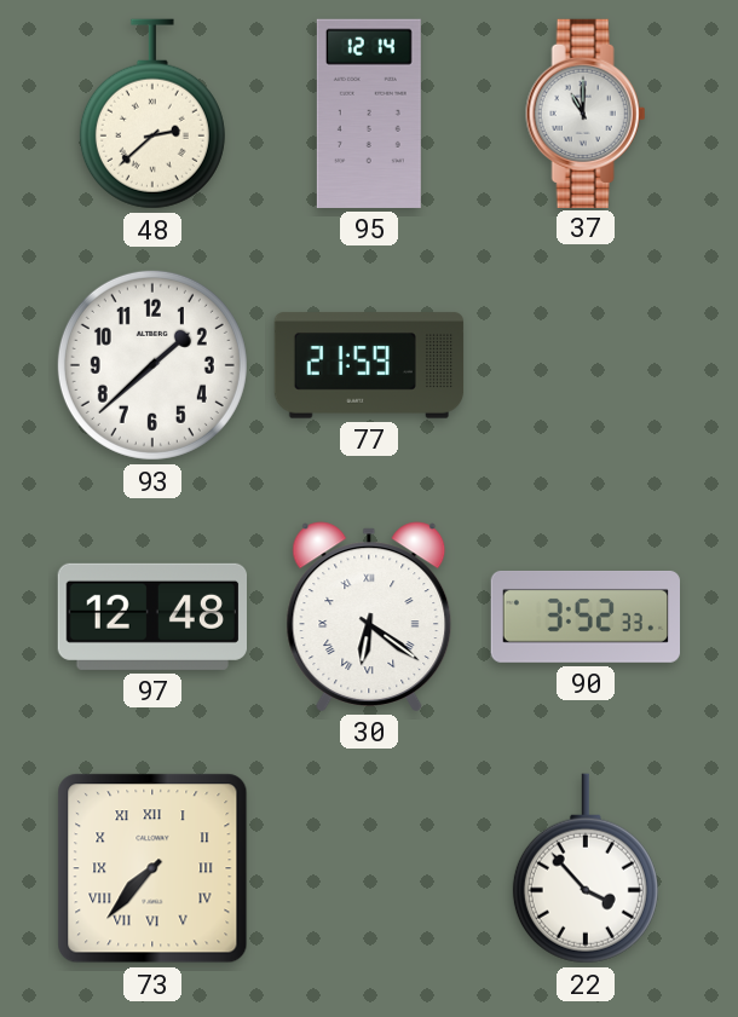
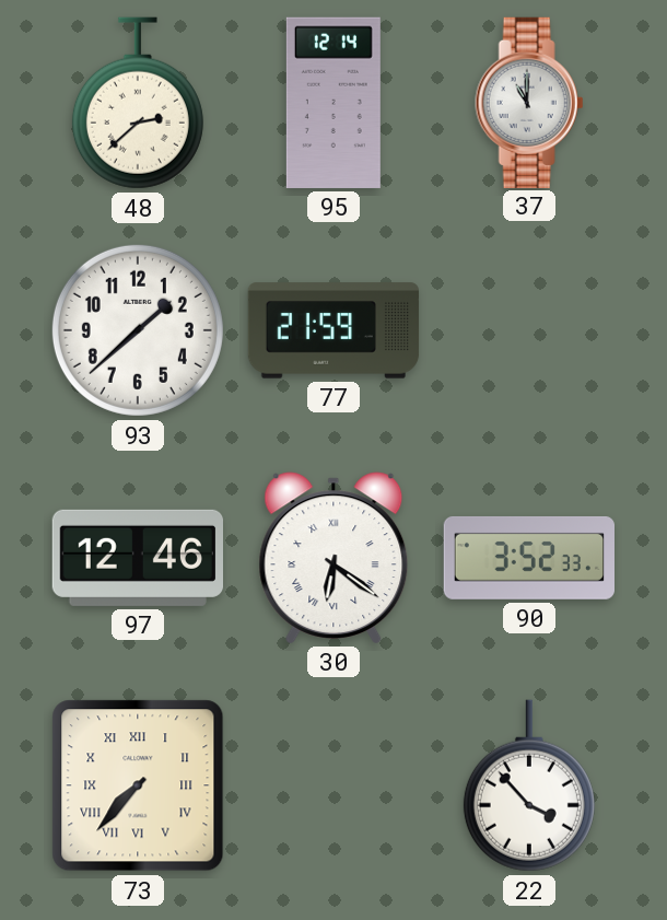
97: 12:48 -> 12:46 (137, 558)
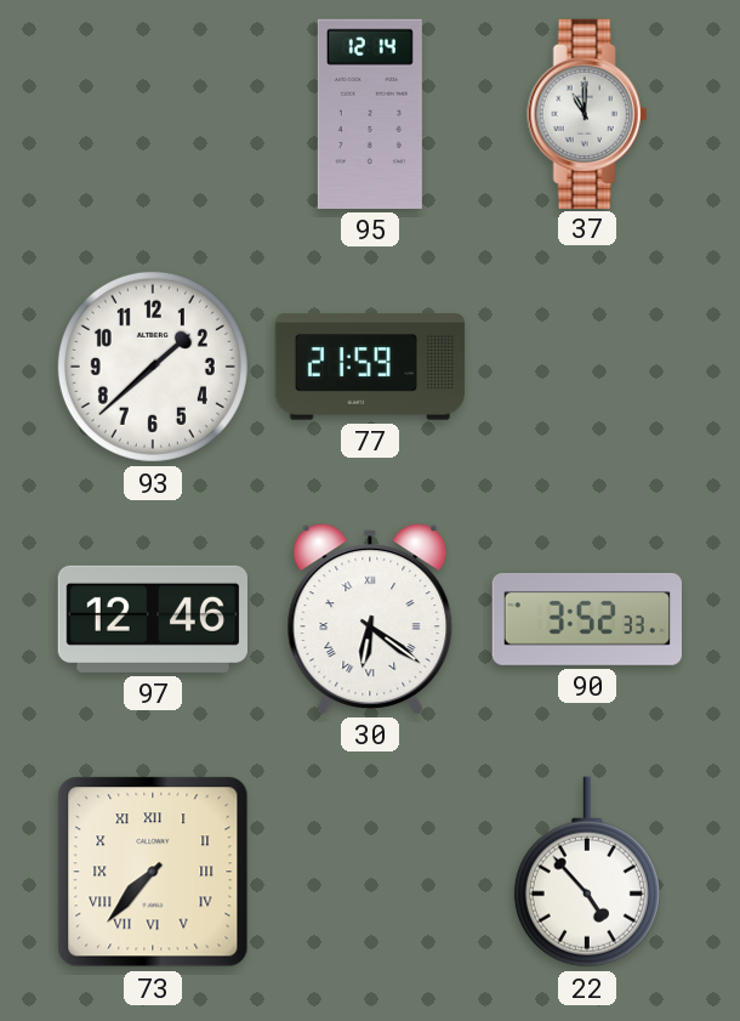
48: 2:38 -> none (138, 103)
22: 3:53 -> 4:53 (587, 872)
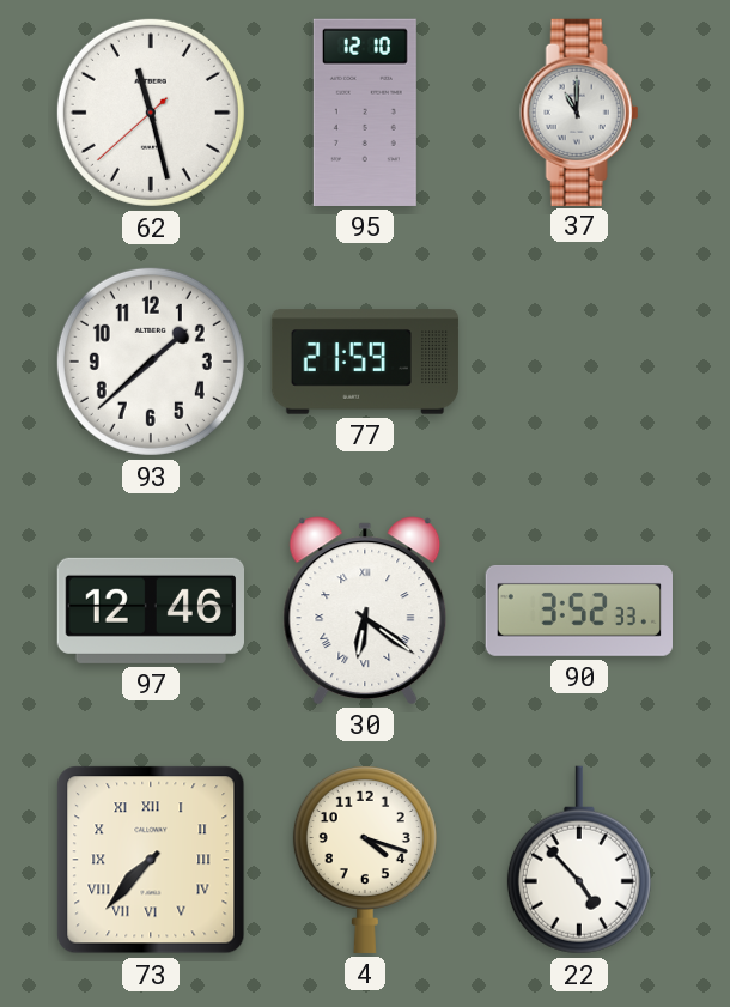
62: none -> 11:27 (151, 113)
95: 12:14 -> 12:10 (365, 113)
4: none -> 4:18 (365, 859)
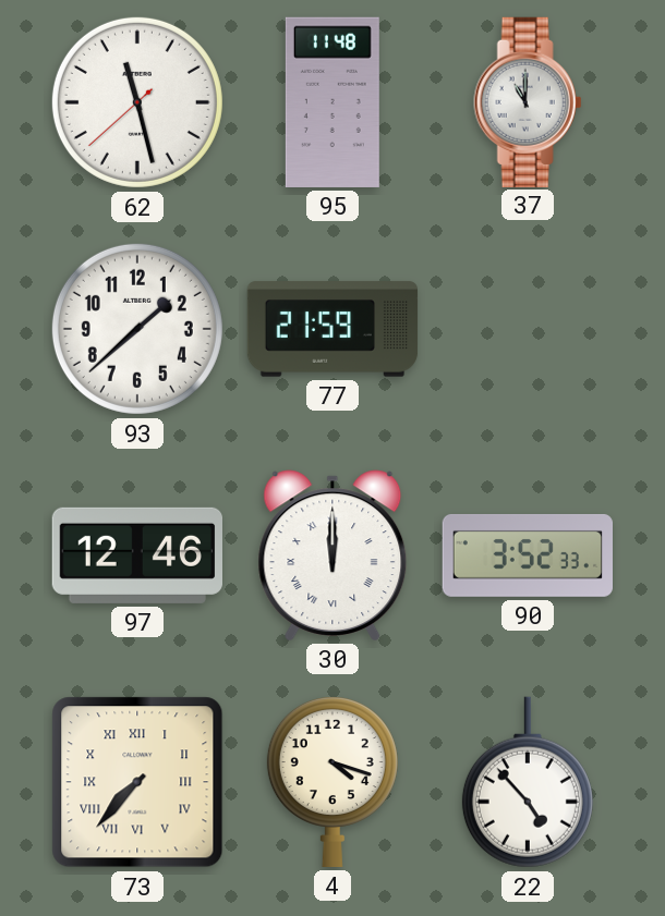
95: 12:10 -> 11:48 (332, 102)
30: 6:21 -> 12:00 (332, 555)
